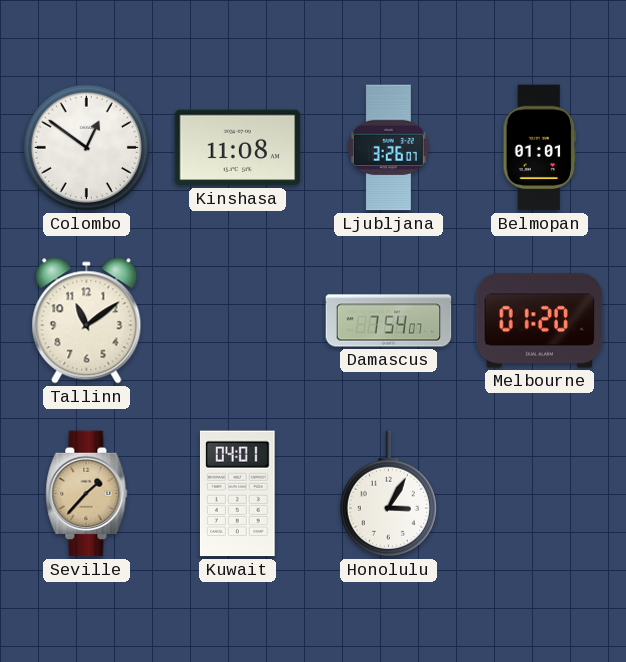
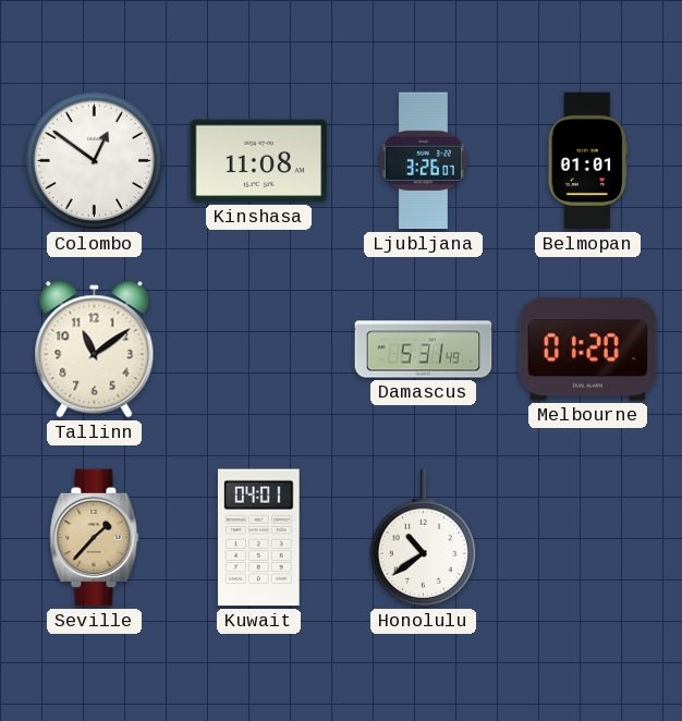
Damascus: 7:54 -> 5:31 (424, 350)
Honolulu: 3:05 -> 10:39 (423, 538)
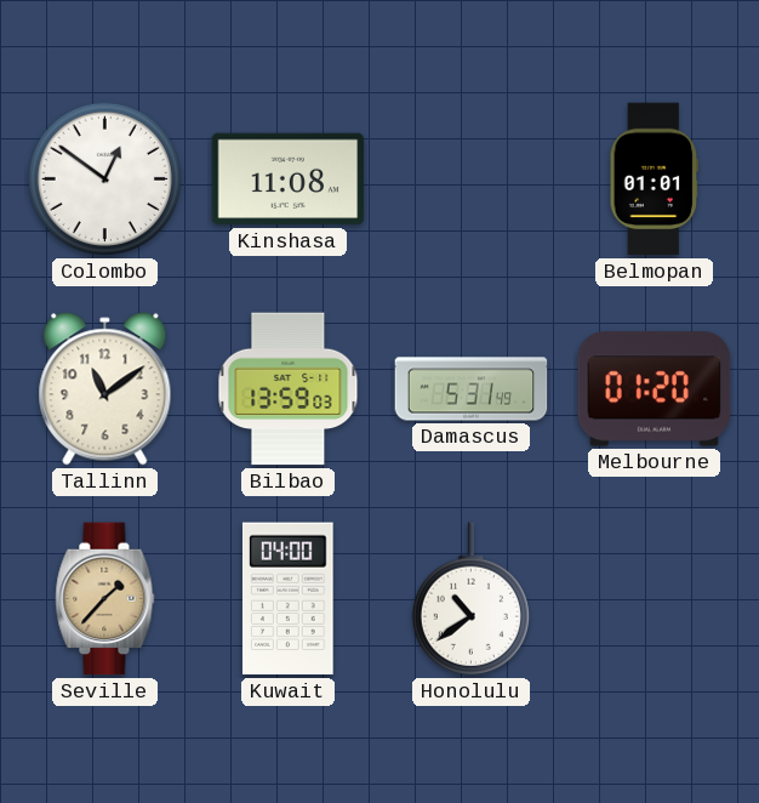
Ljubljana: 3:26 -> none (423, 161)
Bilbao: none -> 13:59 (289, 389)
Kuwait: 04:01 -> 04:00 (289, 599)
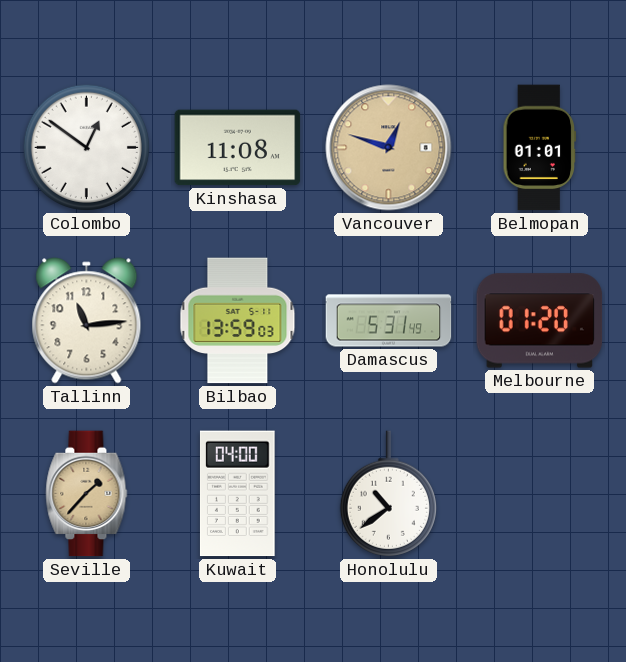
Vancouver: none -> 12:48 (389, 148)
Tallinn: 11:09 -> 11:14 (87, 321)
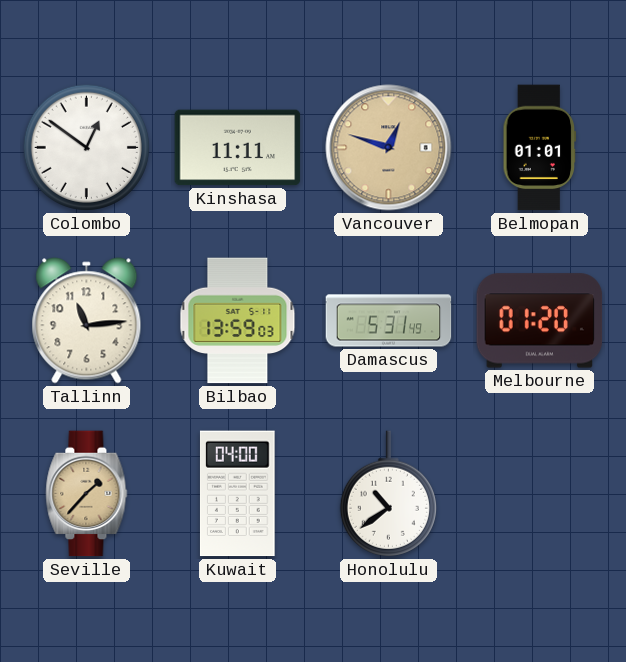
Kinshasa: 11:08 -> 11:11 (238, 148)
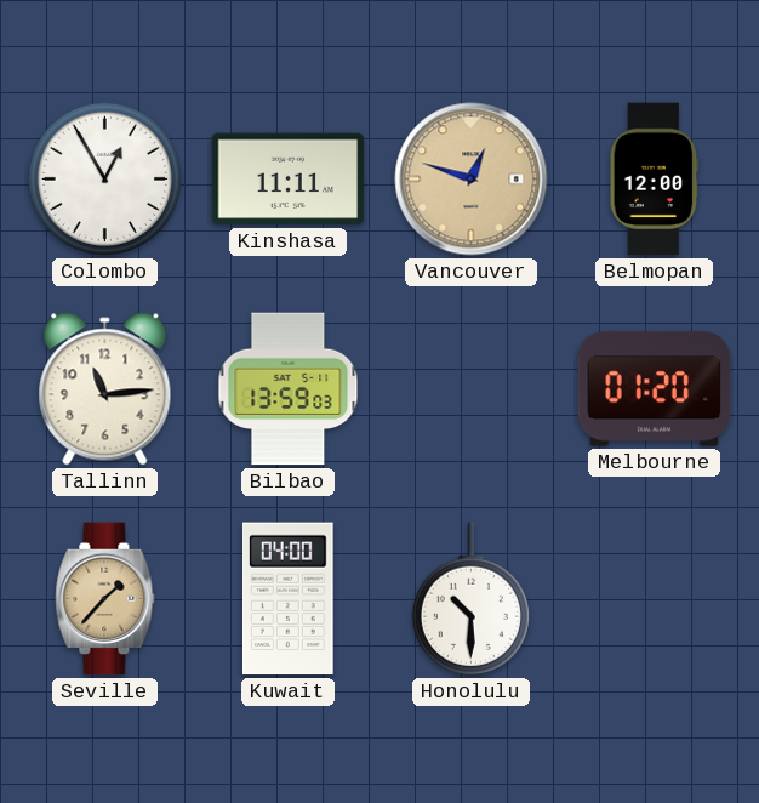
Colombo: 12:51 -> 12:55 (104, 178)
Belmopan: 01:01 -> 12:00 (655, 180)
Damascus: 5:31 -> none (389, 321)
Honolulu: 10:39 -> 10:30 (470, 599)
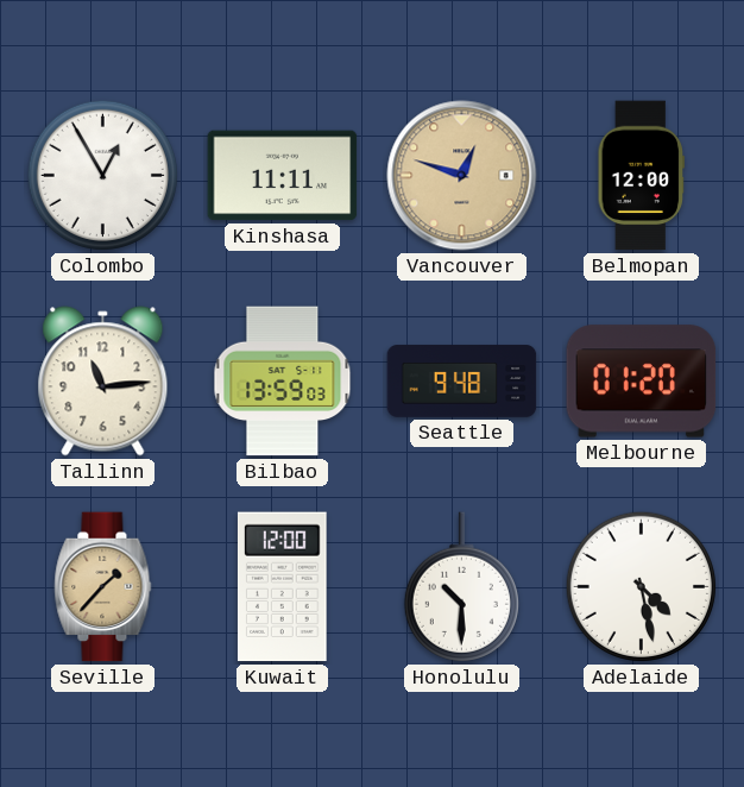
Seattle: none -> 9:48 (462, 382)
Kuwait: 04:00 -> 12:00 (283, 587)
Adelaide: none -> 4:28 (641, 586)
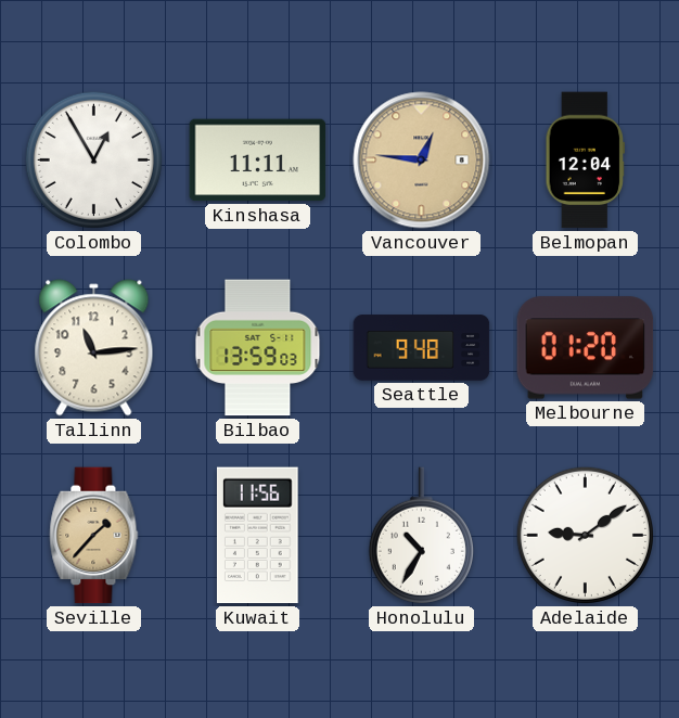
Vancouver: 12:48 -> 12:46 (422, 161)
Belmopan: 12:00 -> 12:04 (586, 161)
Kuwait: 12:00 -> 11:56 (258, 536)
Honolulu: 10:30 -> 10:35 (421, 536)
Adelaide: 4:28 -> 9:09 (585, 535)
